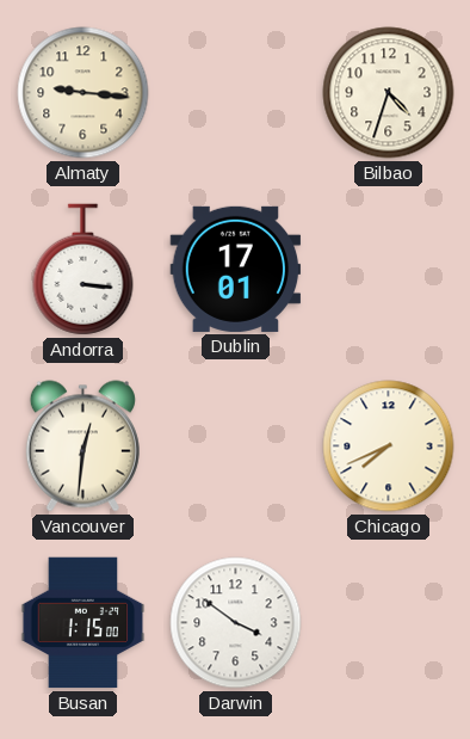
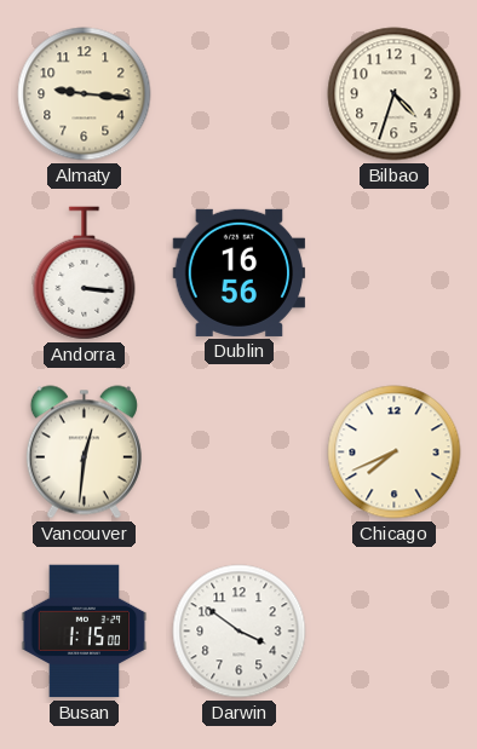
Dublin: 17:01 -> 16:56 (240, 272)
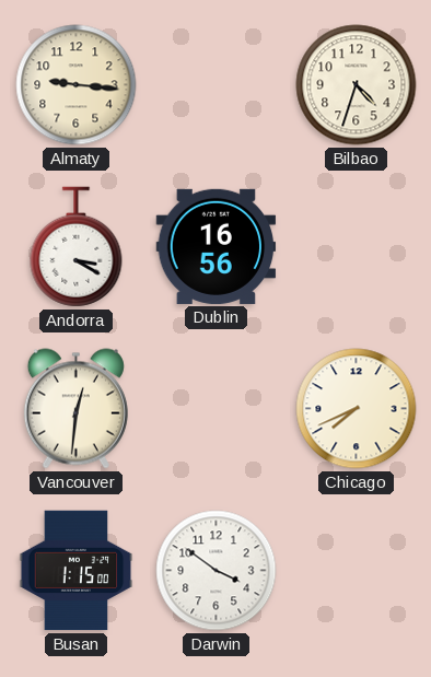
Andorra: 3:16 -> 3:20 (77, 247)
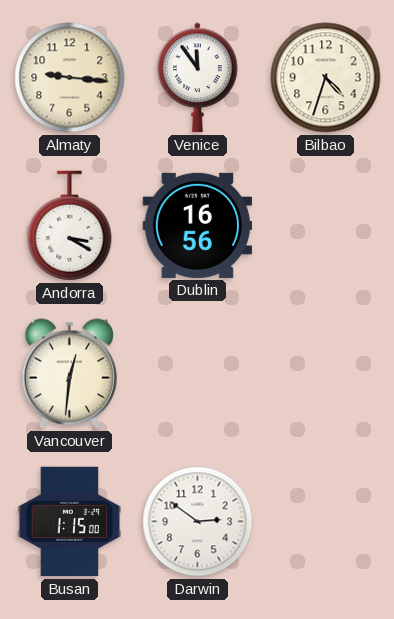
Venice: none -> 11:54 (198, 78)
Chicago: 7:41 -> none (357, 409)
Darwin: 3:51 -> 2:51 (198, 522)
